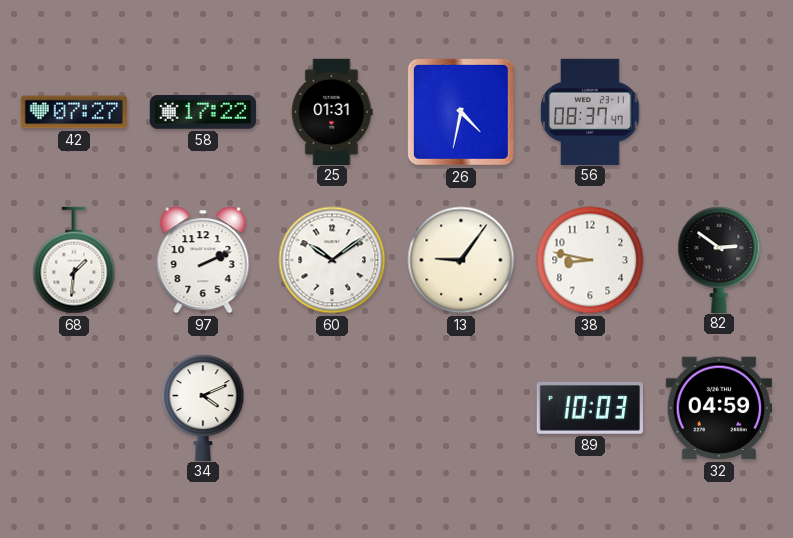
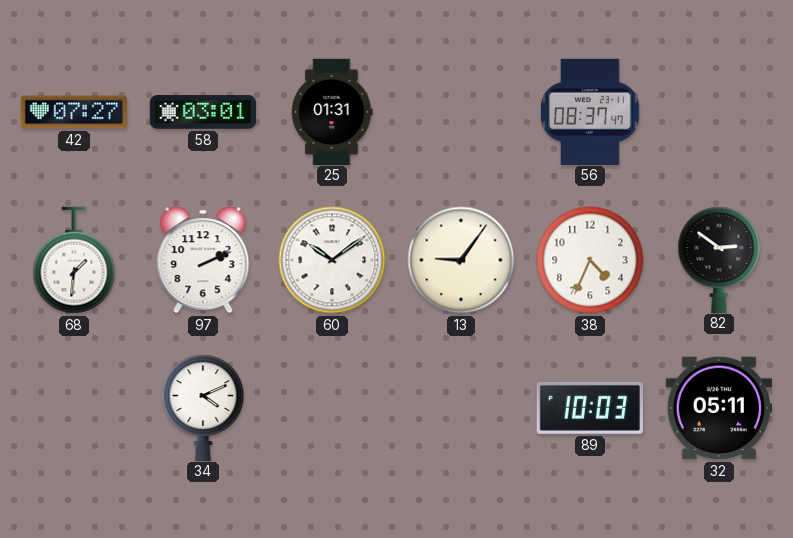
58: 17:22 -> 03:01 (202, 112)
26: 4:32 -> none (461, 112)
38: 8:47 -> 4:34 (590, 260)
32: 04:59 -> 05:11 (718, 408)
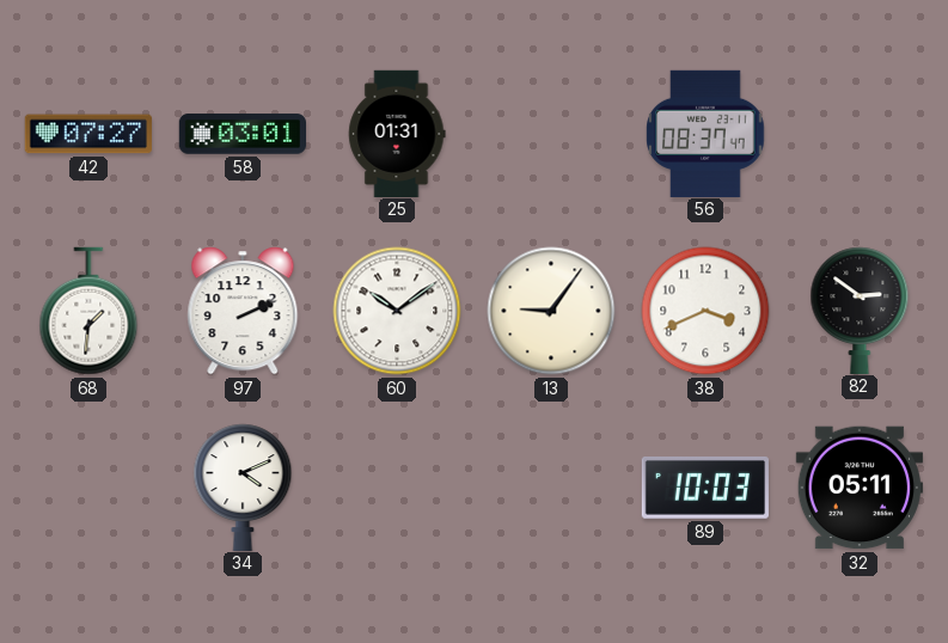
38: 4:34 -> 3:41 (705, 311)
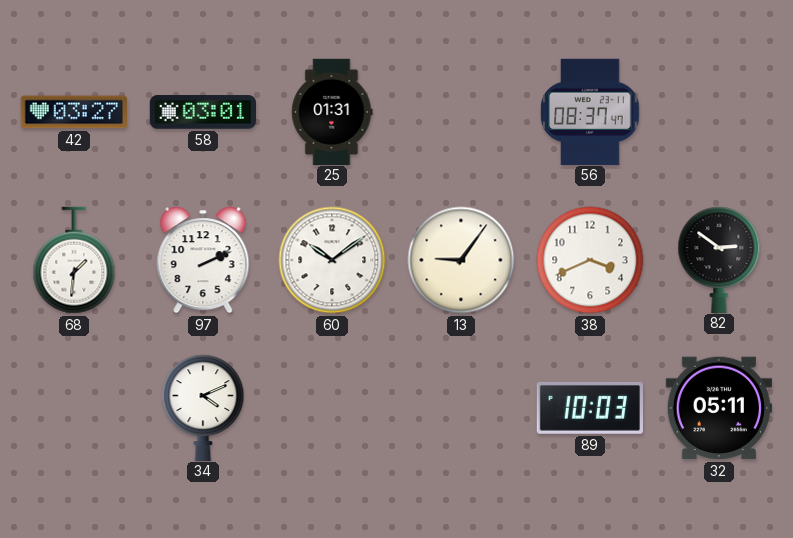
42: 07:27 -> 03:27 (74, 112)
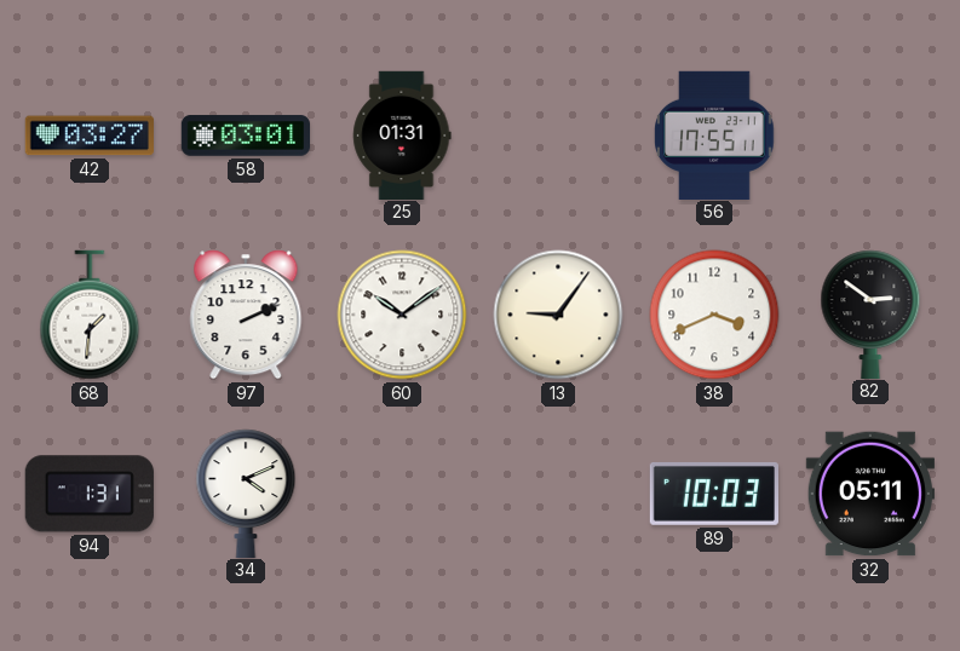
56: 08:37 -> 17:55 (714, 134)
94: none -> 1:31 (90, 494)
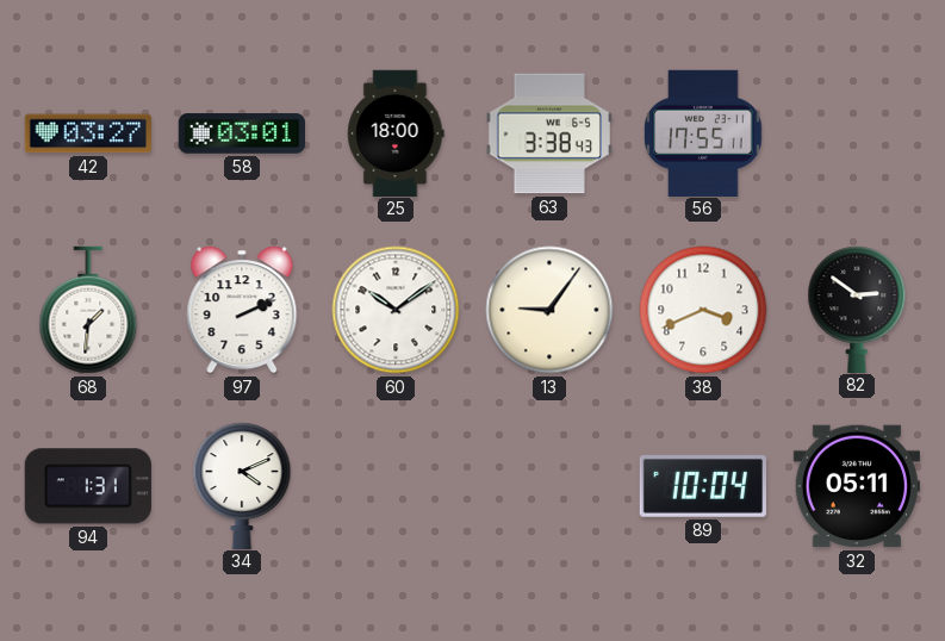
25: 01:31 -> 18:00 (396, 132)
63: none -> 3:38 (549, 133)
89: 10:03 -> 10:04 (702, 486)
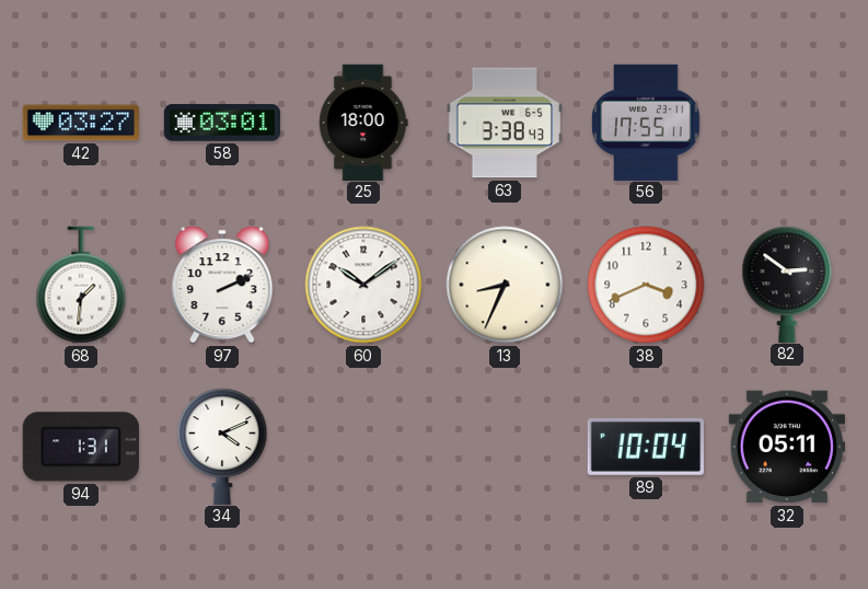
13: 9:06 -> 8:34 (505, 285)
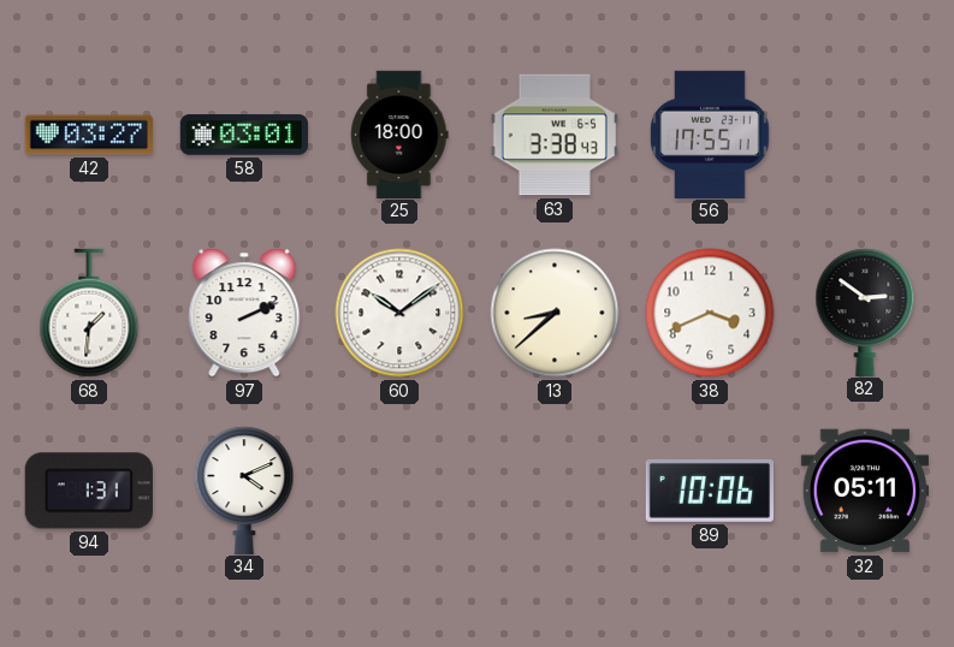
13: 8:34 -> 8:38 (555, 313)
89: 10:04 -> 10:06 (709, 491)
